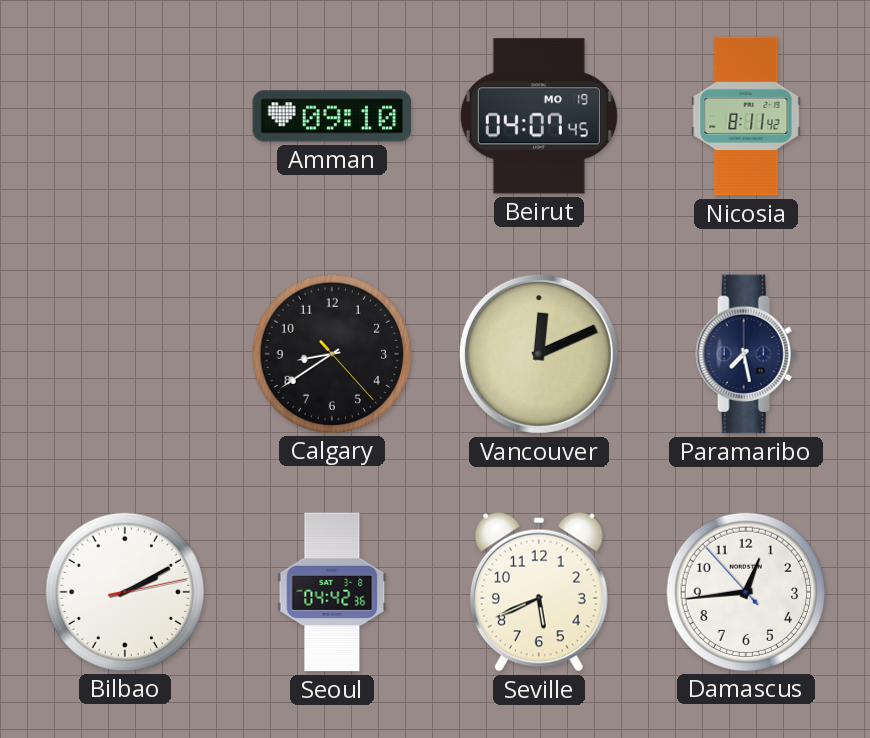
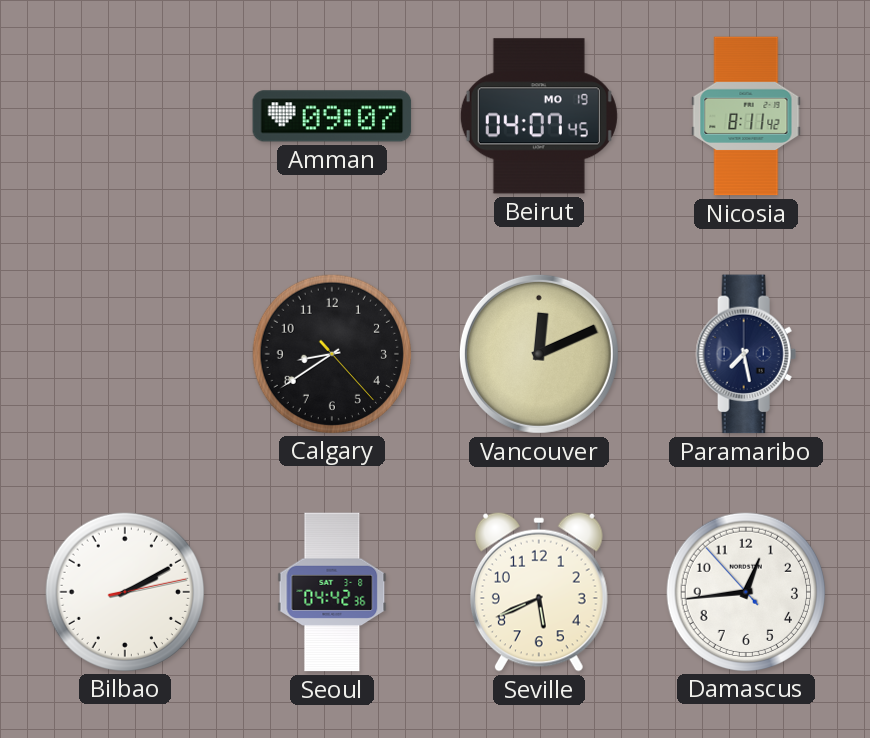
Amman: 09:10 -> 09:07 (332, 116)
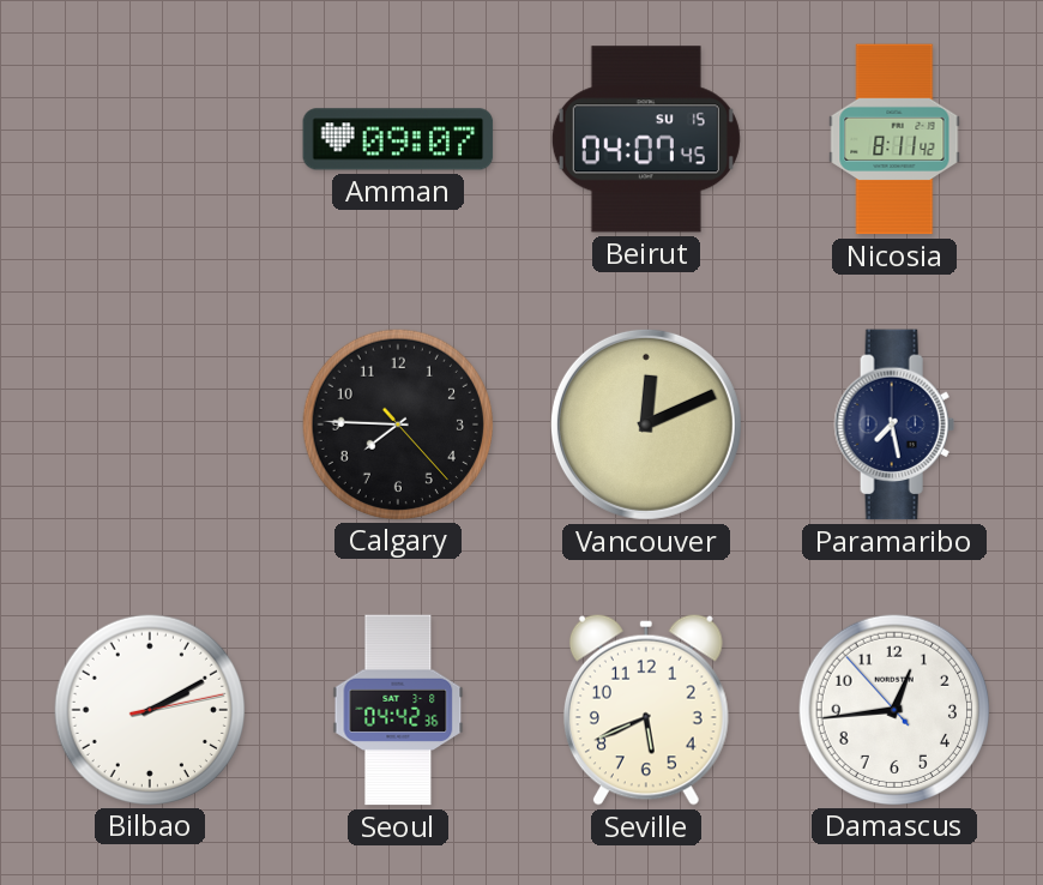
Beirut date: MO 19 -> SU 15 (646, 139)
Calgary: 8:39 -> 7:45 (397, 423)
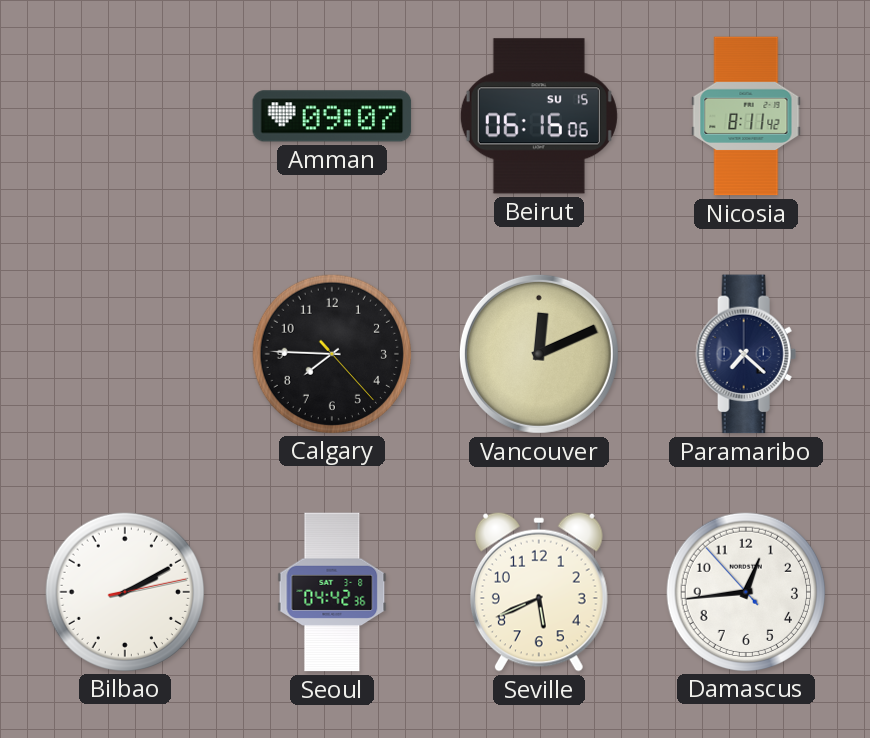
Beirut: 04:07 -> 06:16 (539, 116)
Paramaribo: 7:28 -> 7:22 (746, 354)
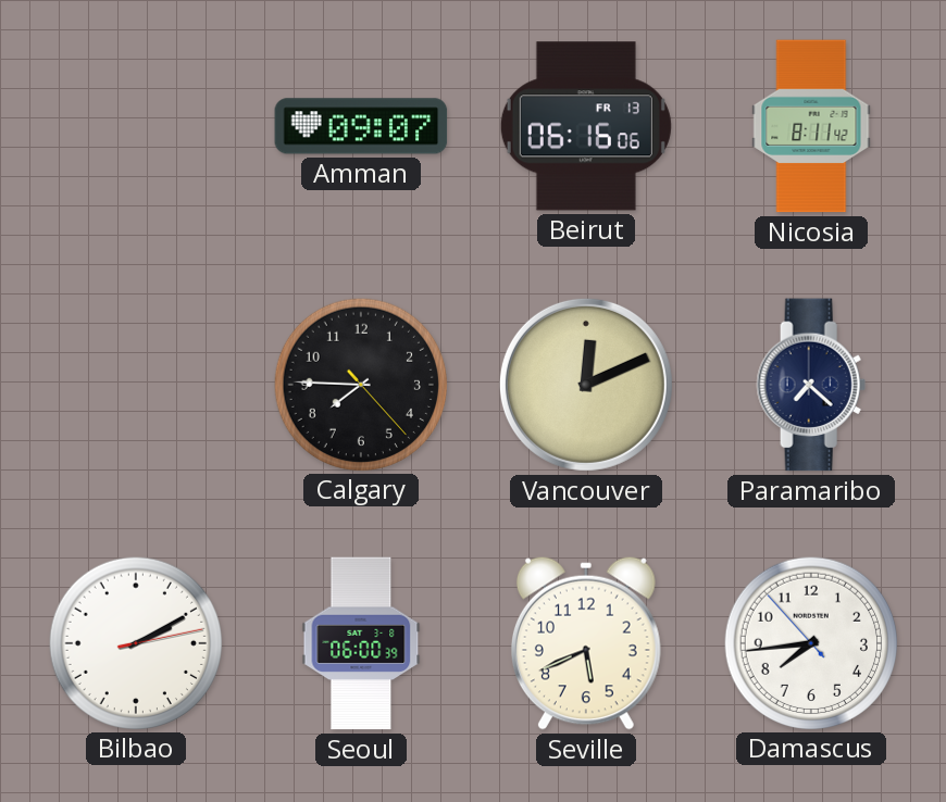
Beirut date: SU 15 -> FR 13 (586, 126)
Seoul: 04:42 -> 06:00 (361, 643)
Damascus: 12:43 -> 7:43 (810, 642)
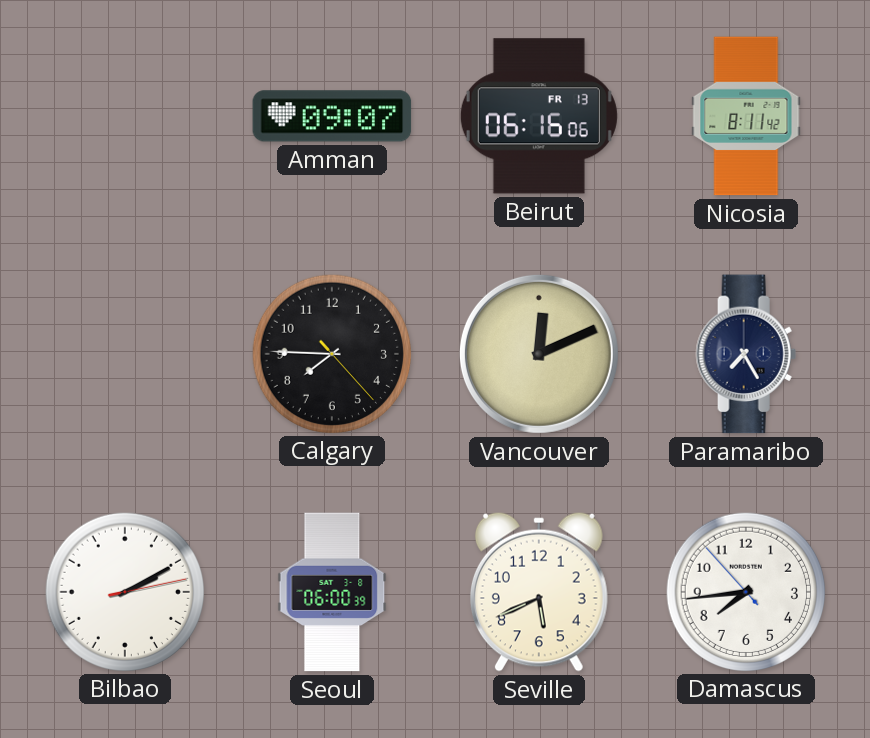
Paramaribo: 7:22 -> 7:25 (746, 354)
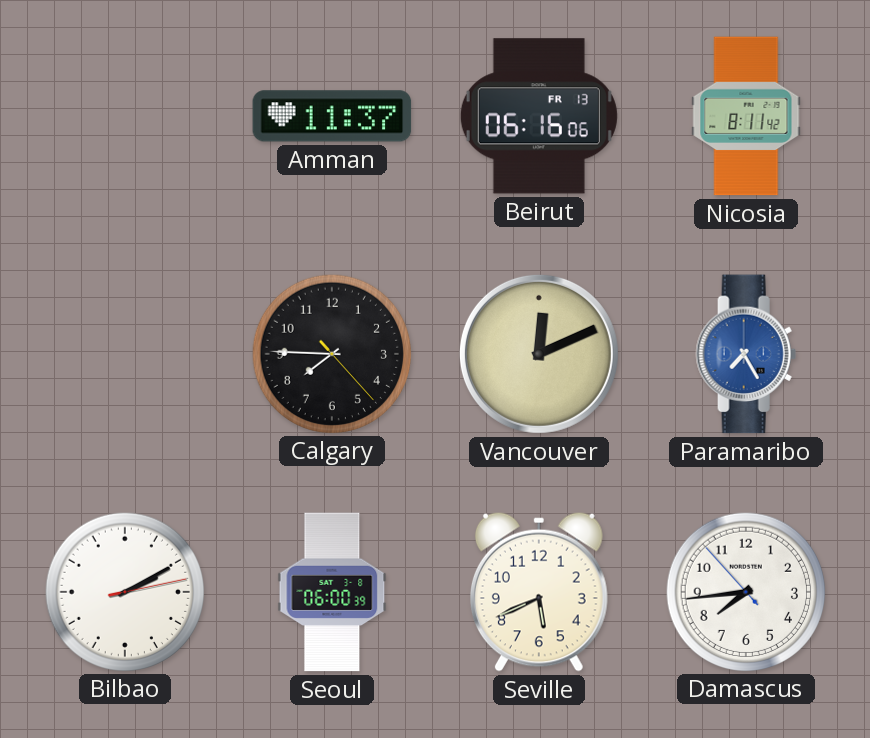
Amman: 09:07 -> 11:37 (332, 116)
Paramaribo dial: navy -> blue (746, 354)
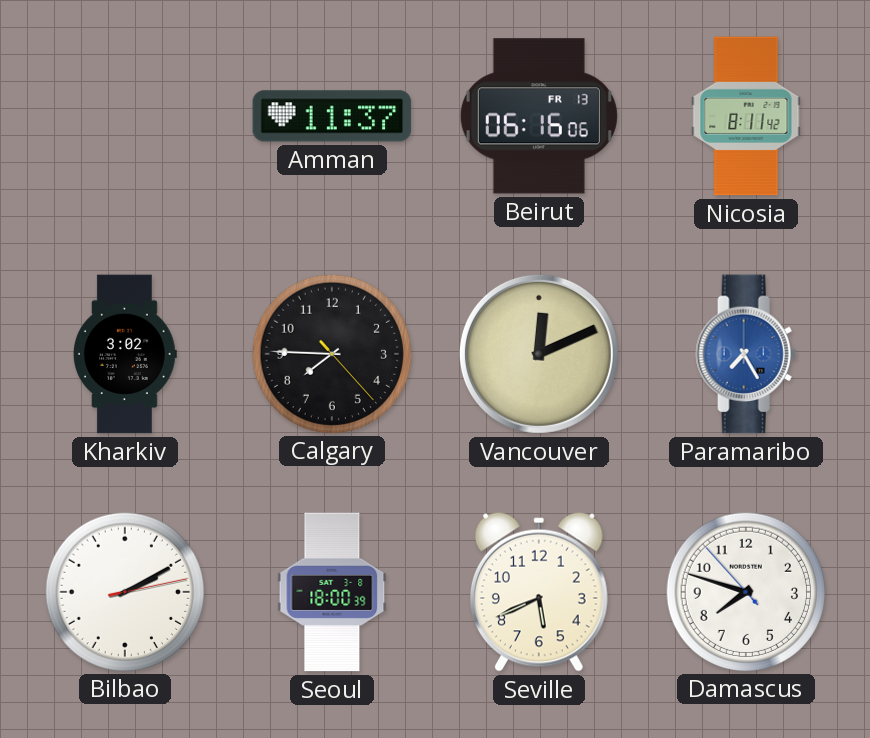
Kharkiv: none -> 3:02 (125, 354)
Seoul: 06:00 -> 18:00 (332, 592)
Damascus: 7:43 -> 7:47 (745, 591)
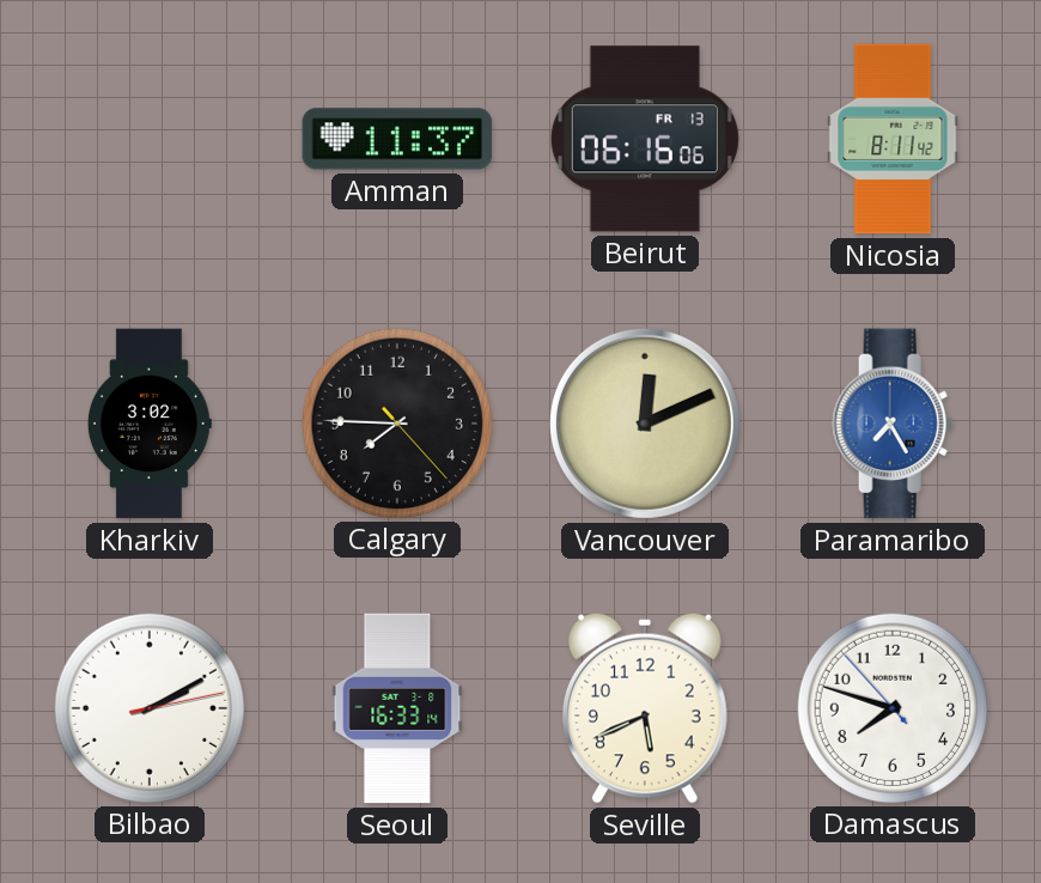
Seoul: 18:00 -> 16:33 (397, 708)
